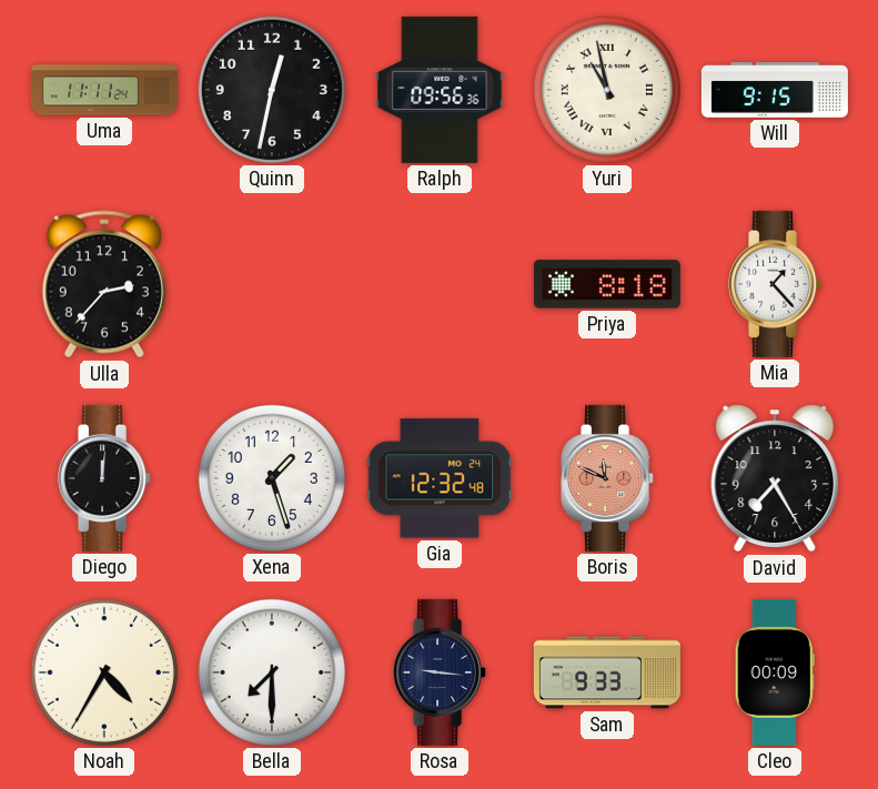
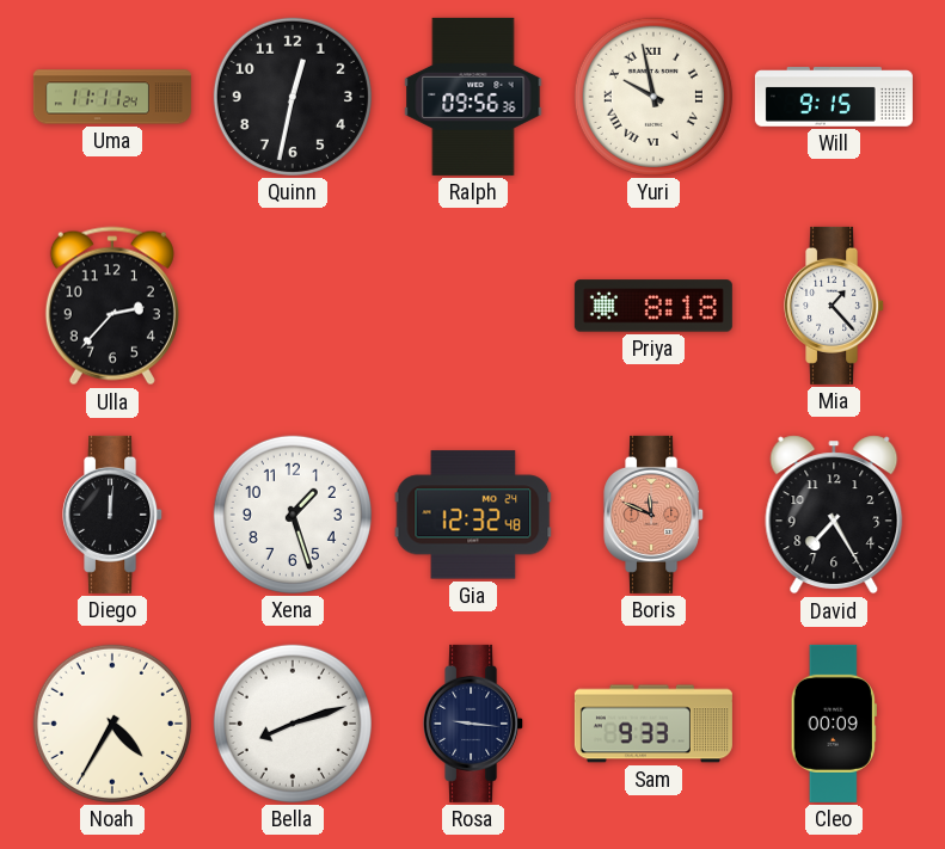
Yuri: 10:58 -> 9:58 (653, 97)
Bella: 7:30 -> 8:12 (293, 724)
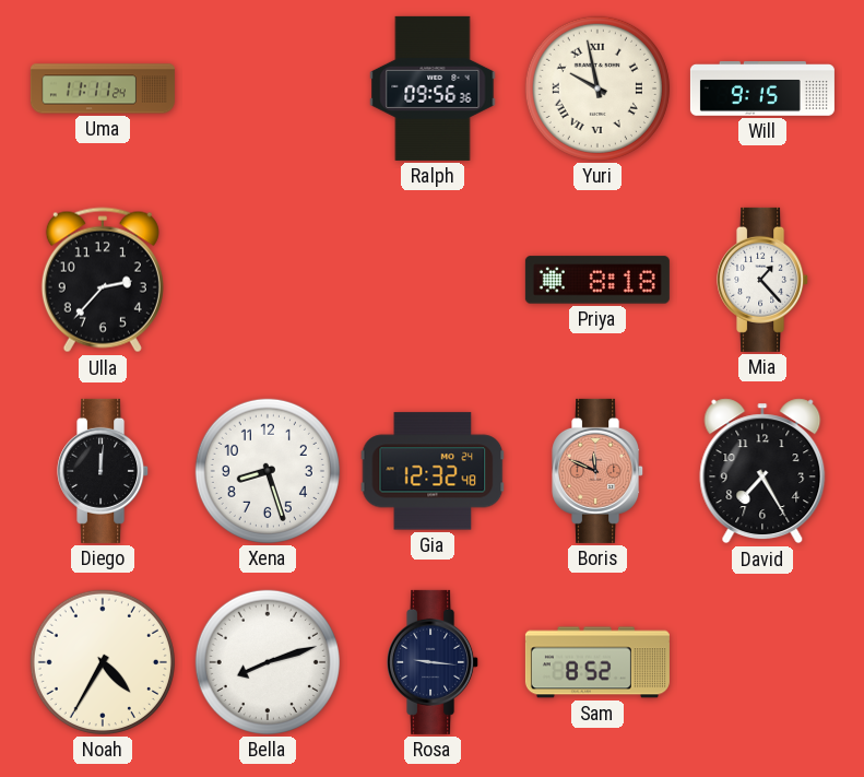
Quinn: 12:32 -> none (293, 97)
Xena: 1:27 -> 8:27 (268, 471)
Sam: 9:33 -> 8:52 (597, 662)
Cleo: 00:09 -> none (834, 724)
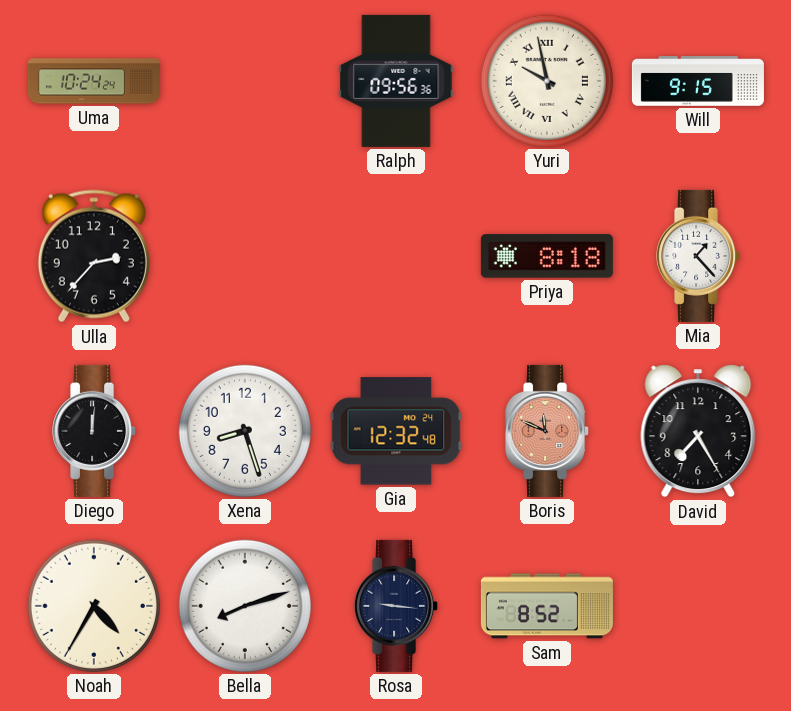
Uma: 11:11 -> 10:24 (94, 81)
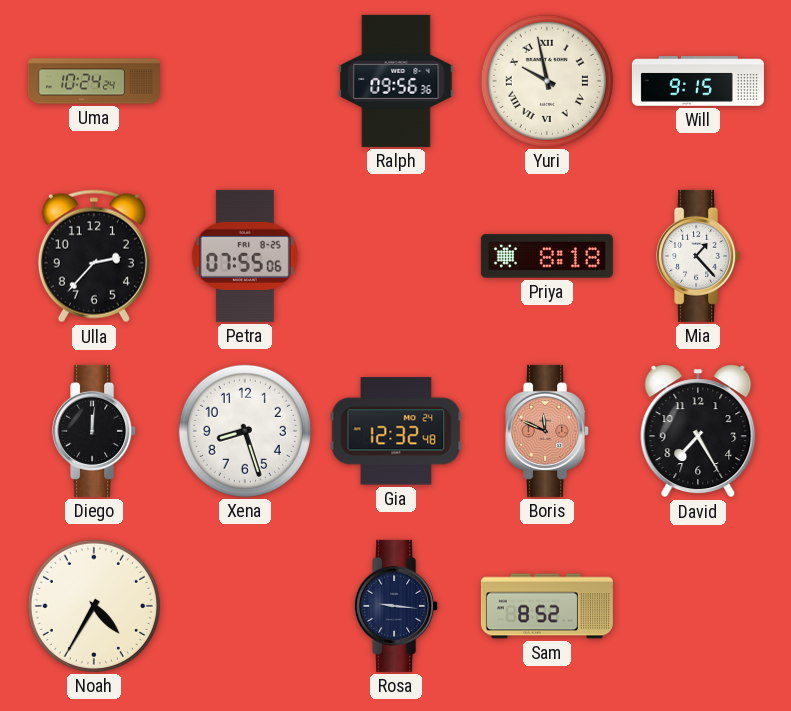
Petra: none -> 07:55 (245, 256)
Bella: 8:12 -> none (245, 606)
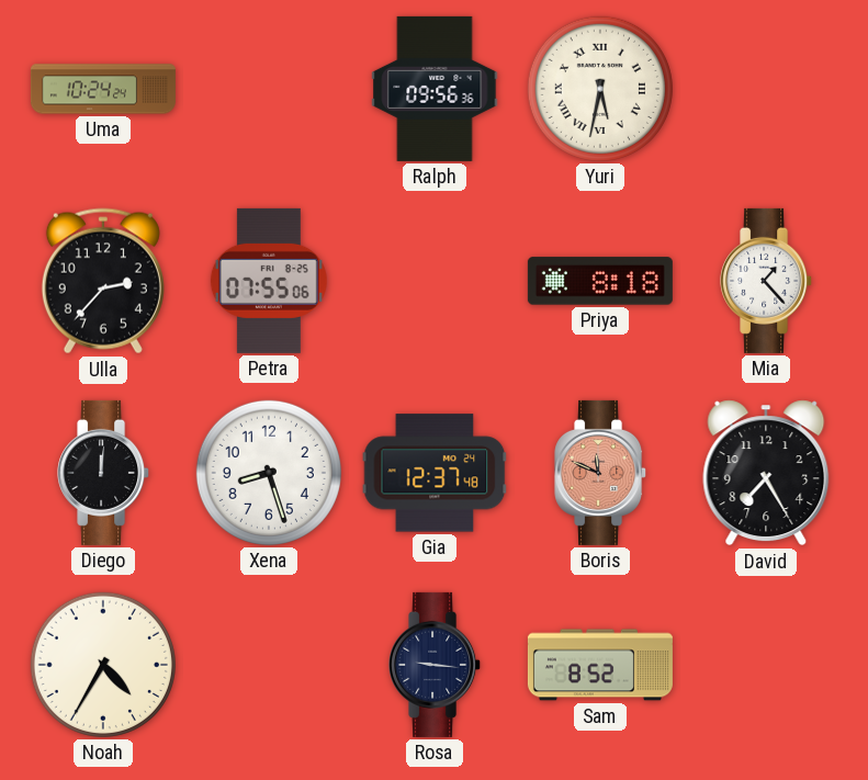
Yuri: 9:58 -> 5:32 (600, 89)
Will: 9:15 -> none (698, 81)
Gia: 12:32 -> 12:37 (435, 473)
